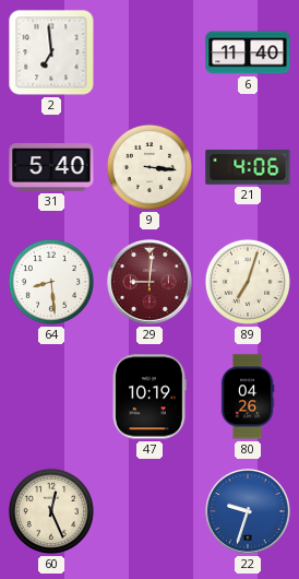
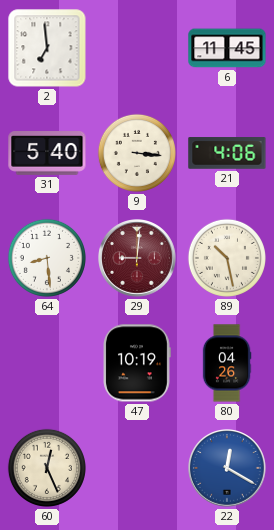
6: 11:40 -> 11:45 (227, 48)
89: 7:03 -> 10:28 (227, 258)
22: 9:33 -> 12:20 (228, 469)
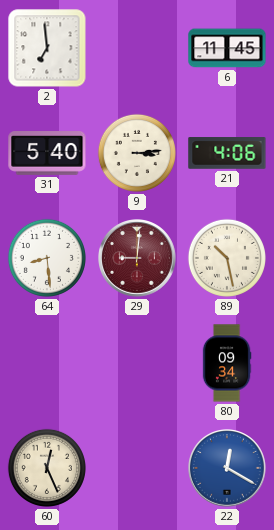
9: 3:16 -> 3:14 (137, 153)
47: 10:19 -> none (137, 363)
80: 04:26 -> 09:34 (227, 363)
